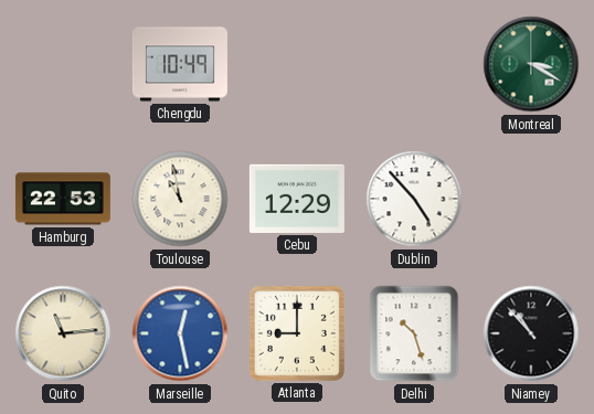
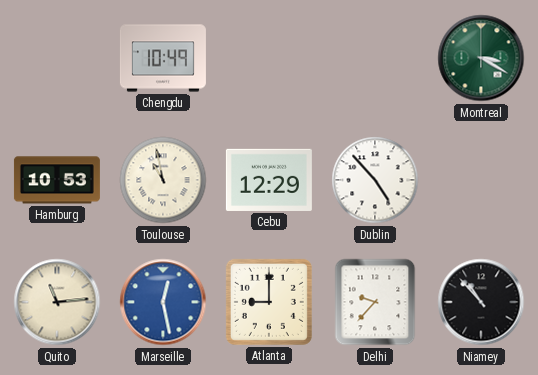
Hamburg: 22:53 -> 10:53 (57, 180)
Delhi: 10:27 -> 9:37 (375, 302)
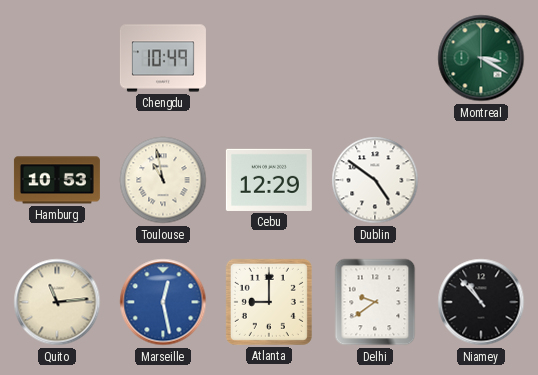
Dublin: 4:53 -> 4:51 (375, 180)
Delhi: 9:37 -> 9:39 (375, 302)
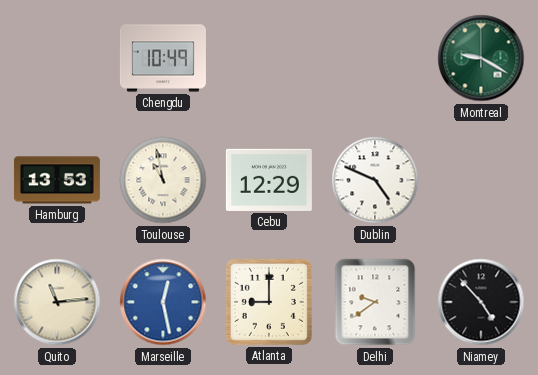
Montreal: 3:20 -> 9:20 (481, 58)
Hamburg: 10:53 -> 13:53 (57, 180)
Dublin: 4:51 -> 4:49 (375, 180)
Niamey: 10:53 -> 4:53 (481, 302)
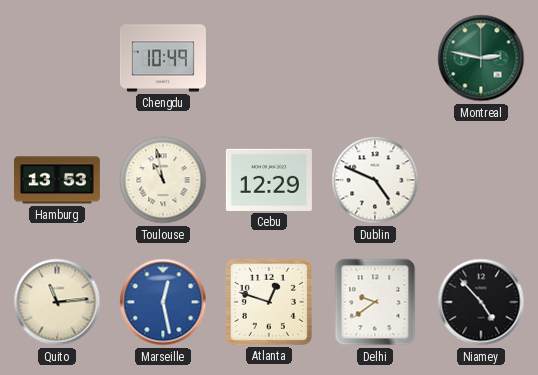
Montreal: 9:20 -> 2:47 (481, 58)
Atlanta: 9:00 -> 12:48 (269, 302)
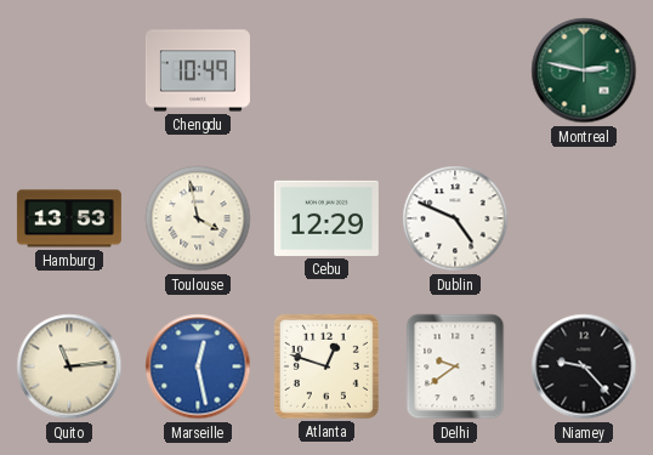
Toulouse: 10:58 -> 3:58 (198, 218)
Niamey: 4:53 -> 9:23 (584, 366)
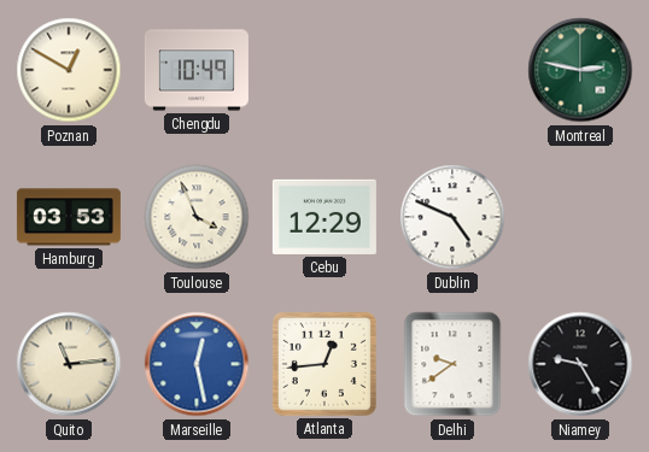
Poznan: none -> 12:50 (69, 70)
Hamburg: 13:53 -> 03:53 (69, 217)
Toulouse: 3:58 -> 3:56 (197, 217)
Atlanta: 12:48 -> 12:44 (324, 364)
Niamey: 9:23 -> 9:25 (580, 364)
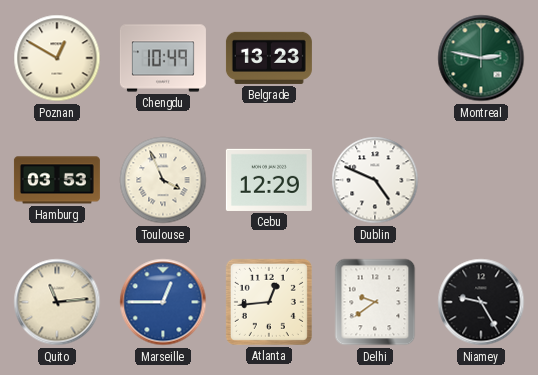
Belgrade: none -> 13:23 (269, 58)
Marseille: 12:28 -> 12:45 (163, 302)
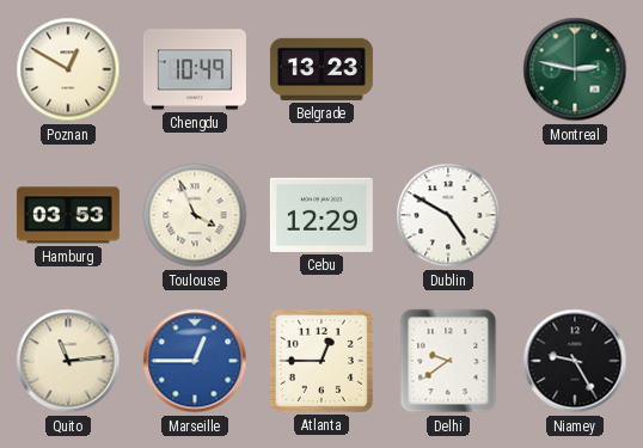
Dublin: 4:49 -> 4:50 (448, 215)
Atlanta: 12:44 -> 12:45 (321, 361)
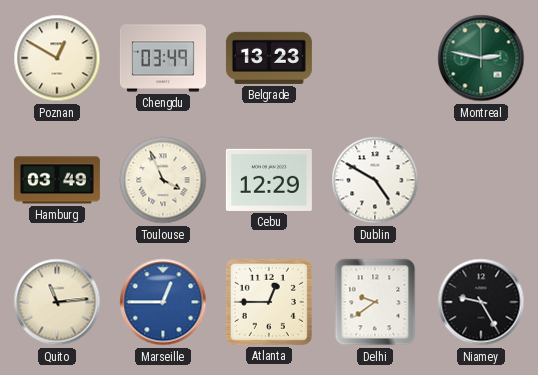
Chengdu: 10:49 -> 03:49 (163, 58)
Hamburg: 03:53 -> 03:49 (57, 180)
